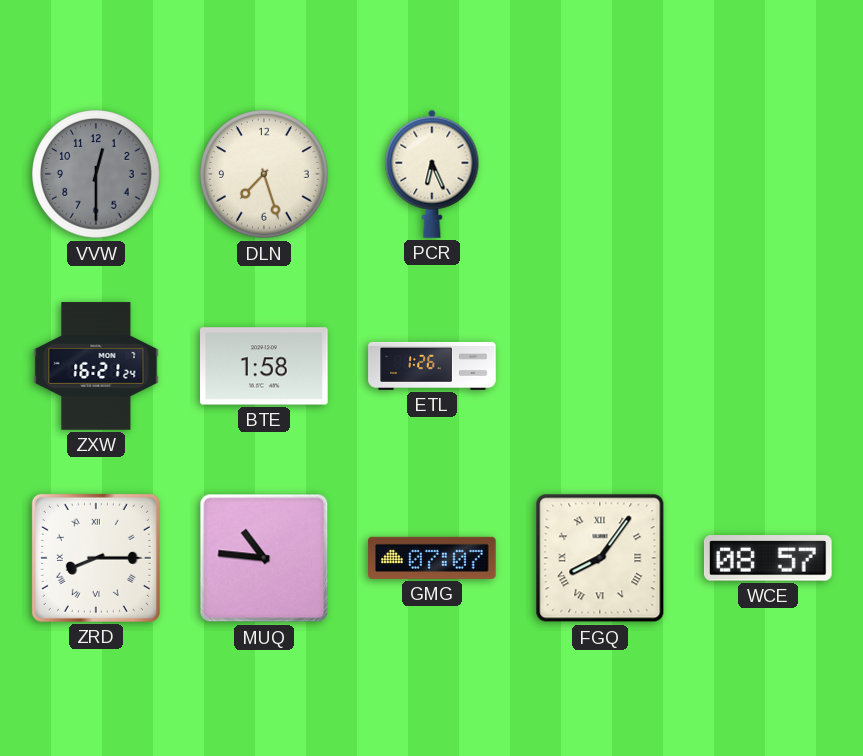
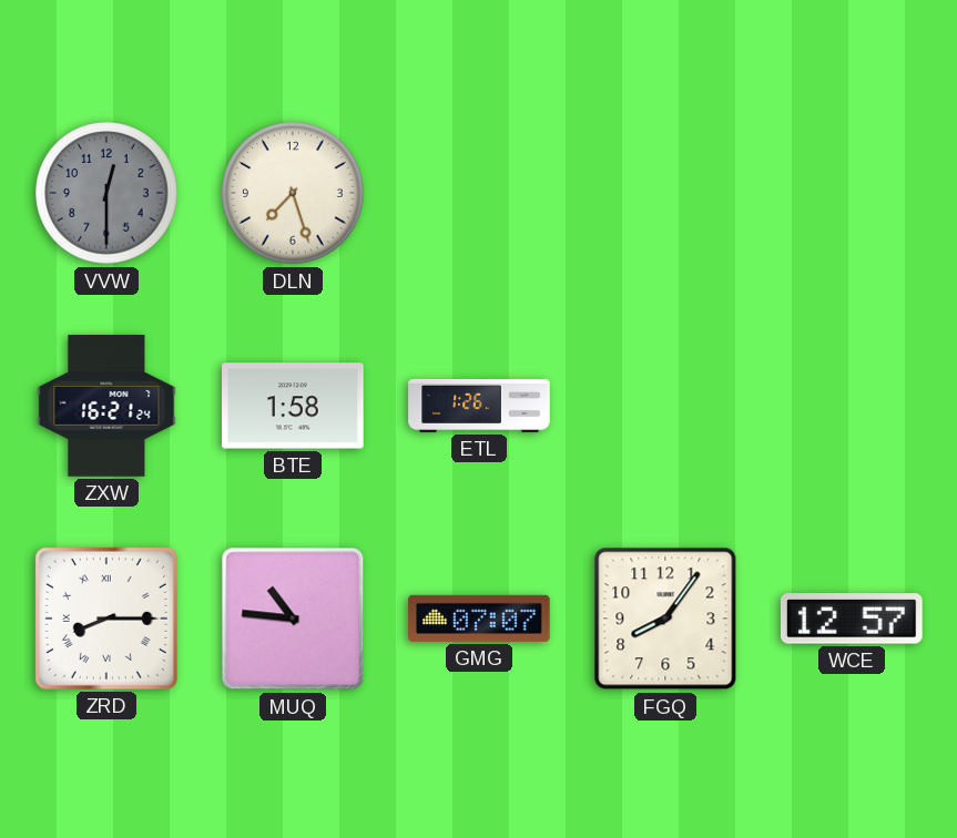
PCR: 6:26 -> none (432, 174)
FGQ numerals: Roman -> Arabic (665, 619)
WCE: 08:57 -> 12:57 (852, 619)
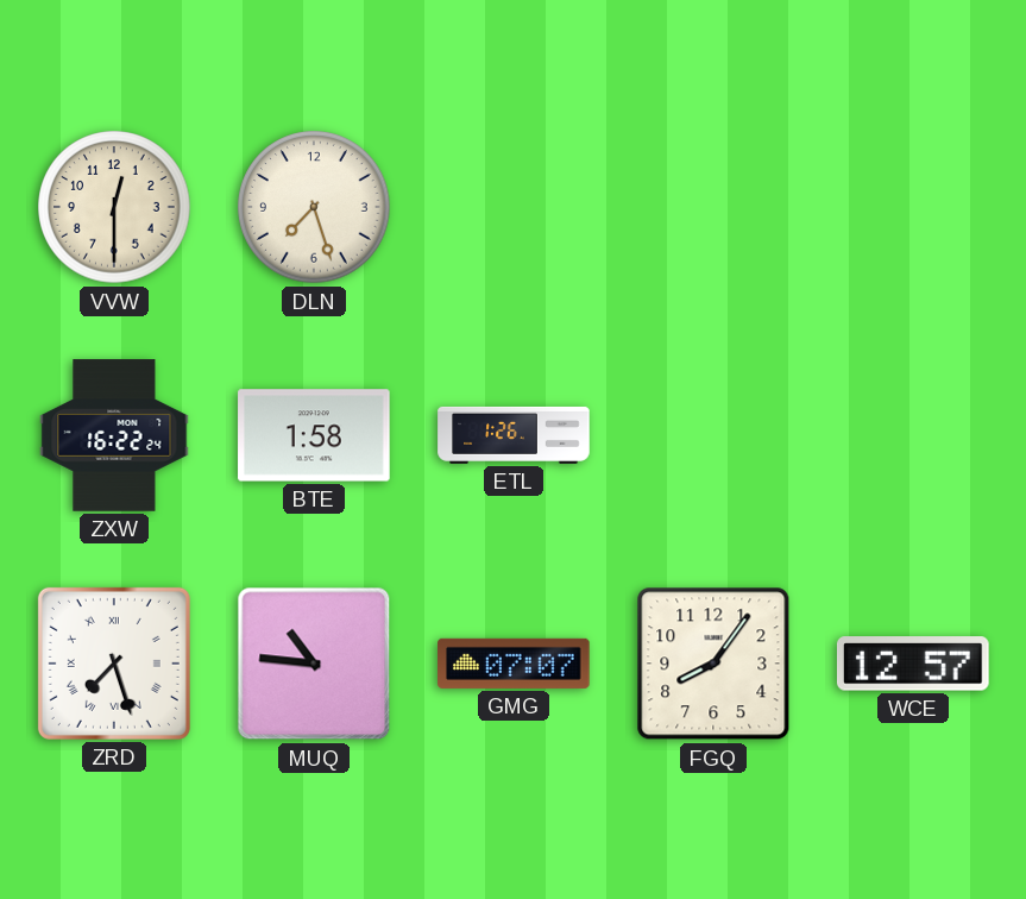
VVW dial: grey -> cream (114, 207)
ZXW: 16:21 -> 16:22 (114, 435)
ZRD: 8:15 -> 7:27 (114, 664)
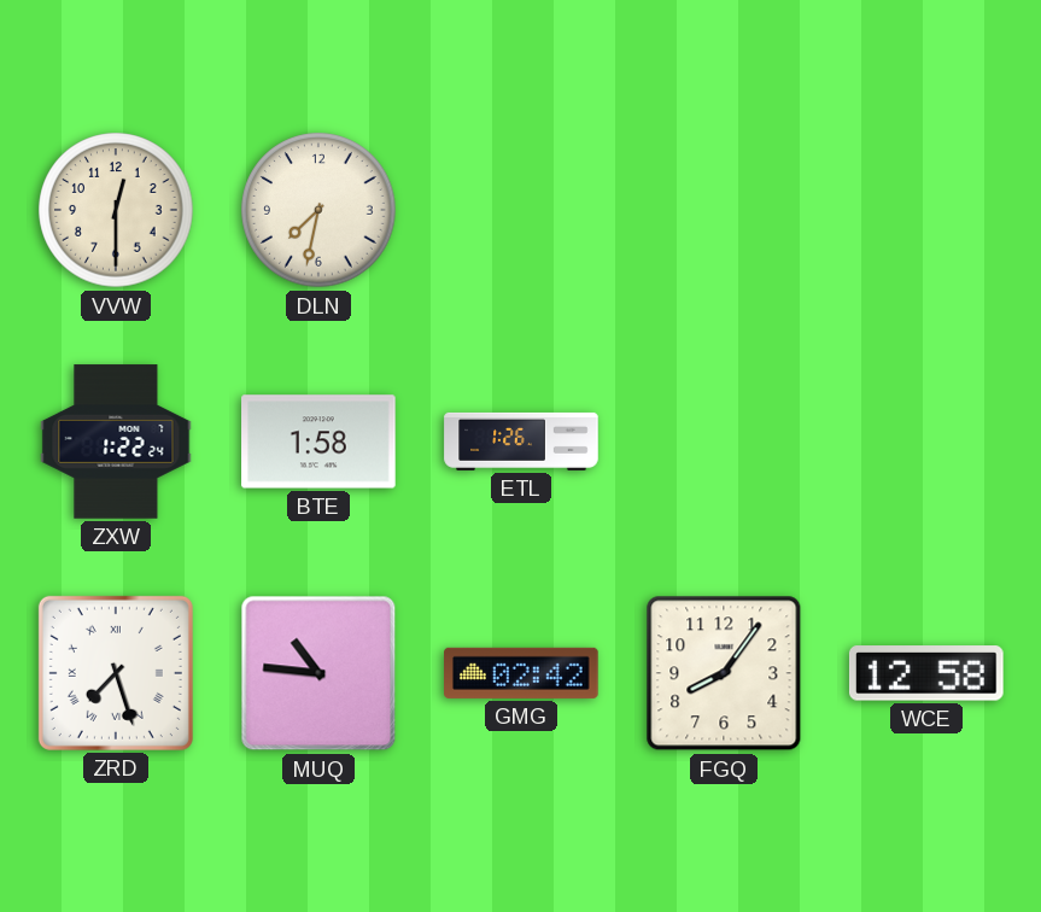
DLN: 7:27 -> 7:32 (318, 210)
ZXW: 16:22 -> 1:22 (116, 442)
GMG: 07:07 -> 02:42 (521, 673)
WCE: 12:57 -> 12:58 (926, 673)
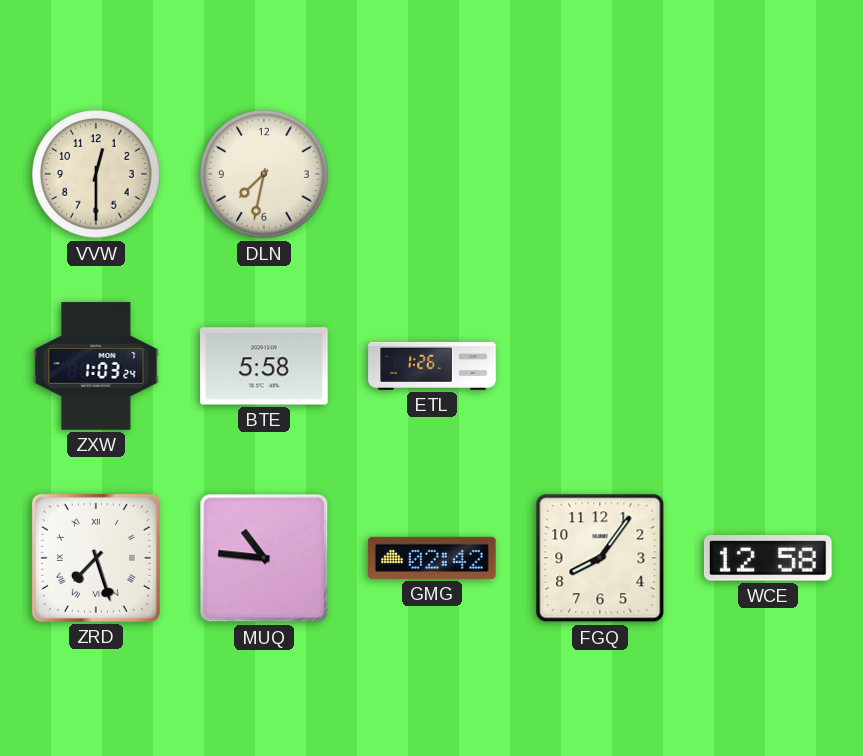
ZXW: 1:22 -> 1:03 (96, 366)
BTE: 1:58 -> 5:58 (264, 366)
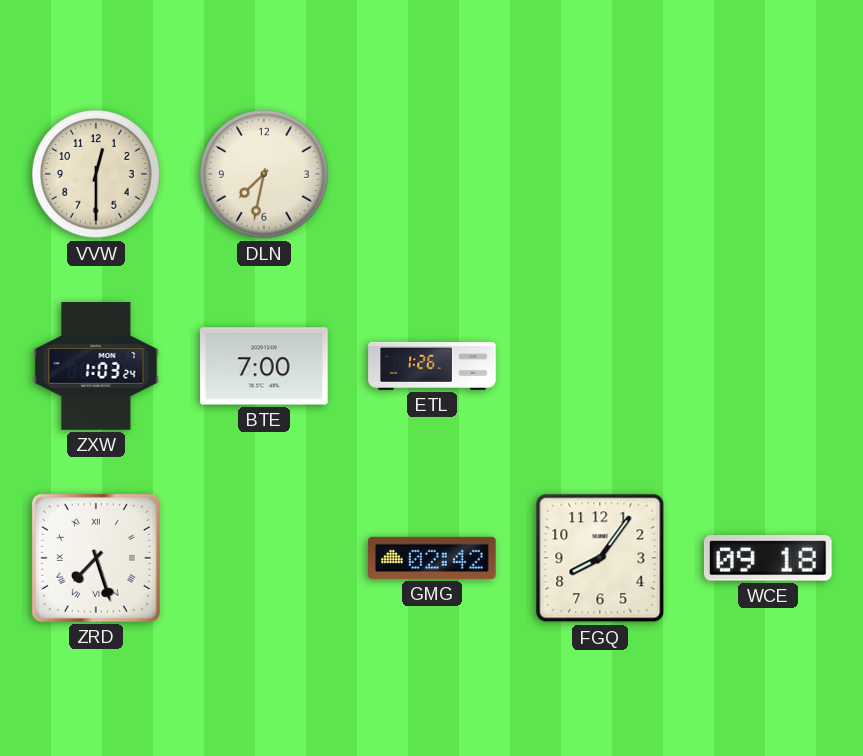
BTE: 5:58 -> 7:00 (264, 366)
MUQ: 10:46 -> none (264, 558)
WCE: 12:58 -> 09:18 (768, 558)
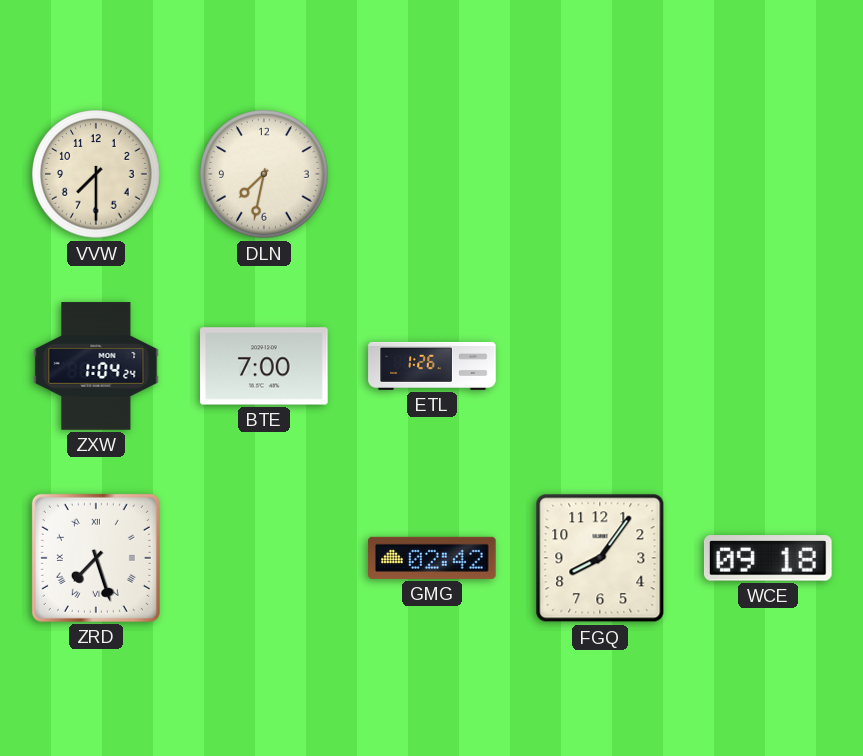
VVW: 12:30 -> 7:30 (96, 174)
ZXW: 1:03 -> 1:04 (96, 366)
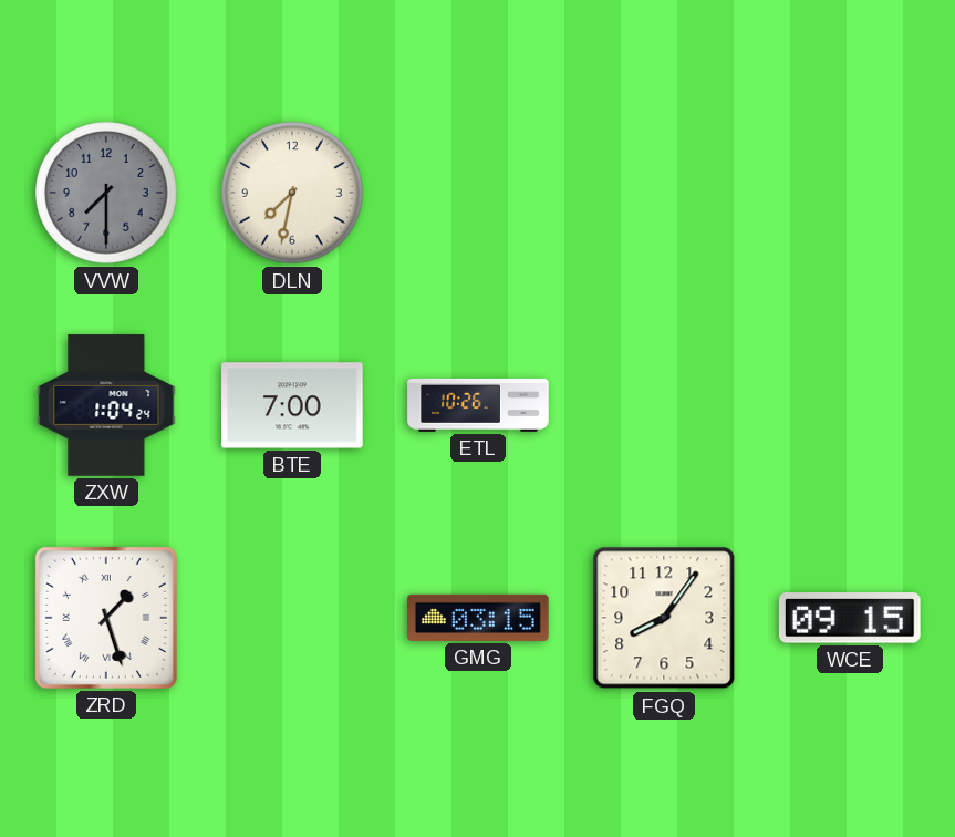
VVW dial: cream -> grey (106, 193)
ETL: 1:26 -> 10:26 (478, 405)
ZRD: 7:27 -> 1:27 (106, 618)
GMG: 02:42 -> 03:15 (478, 618)
WCE: 09:18 -> 09:15 (850, 618)
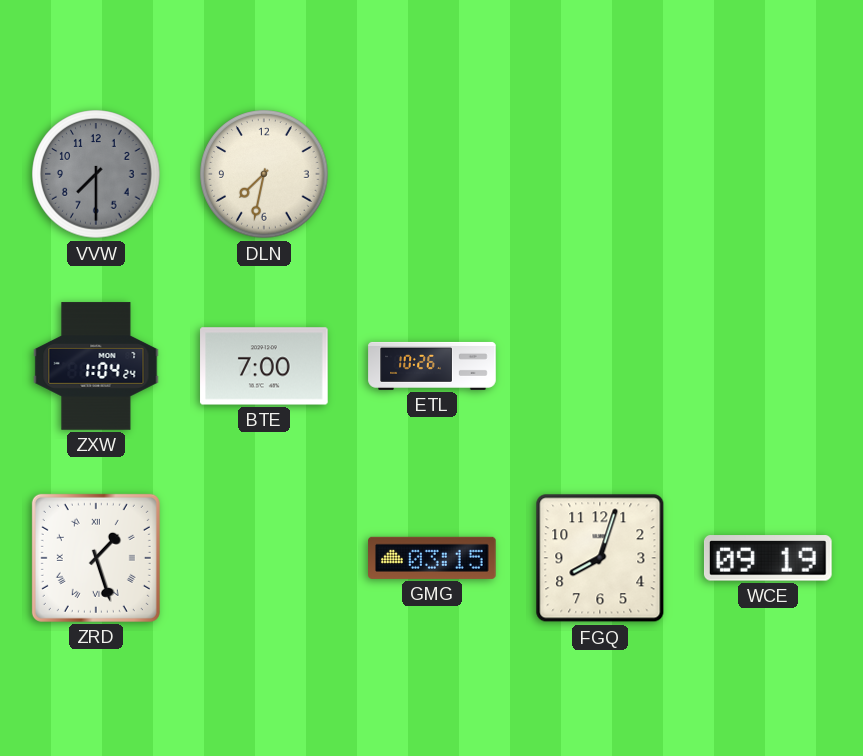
FGQ: 8:06 -> 8:03 (600, 558)
WCE: 09:15 -> 09:19 (768, 558)
